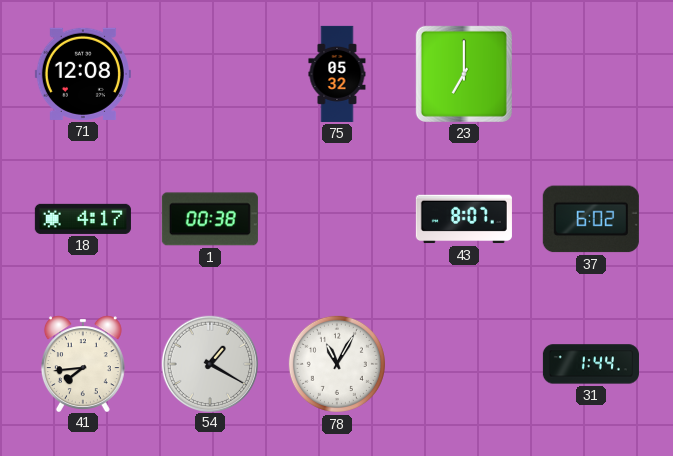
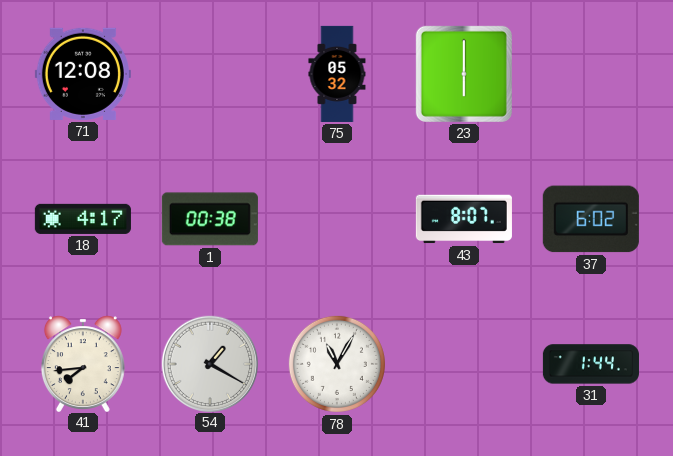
23: 7:00 -> 6:00 (464, 74)
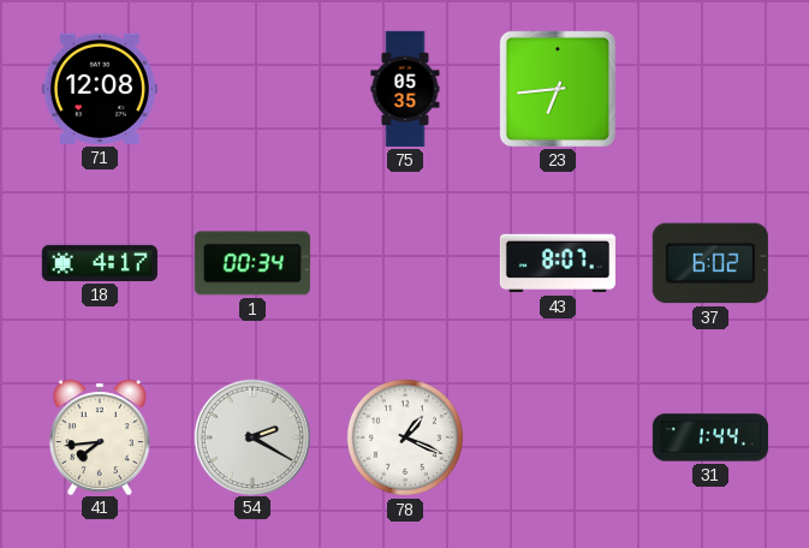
75: 05:32 -> 05:35 (405, 89)
23: 6:00 -> 6:44 (558, 89)
1: 00:38 -> 00:34 (252, 263)
54: 1:20 -> 2:20 (251, 436)
78: 11:05 -> 1:19 (405, 437)
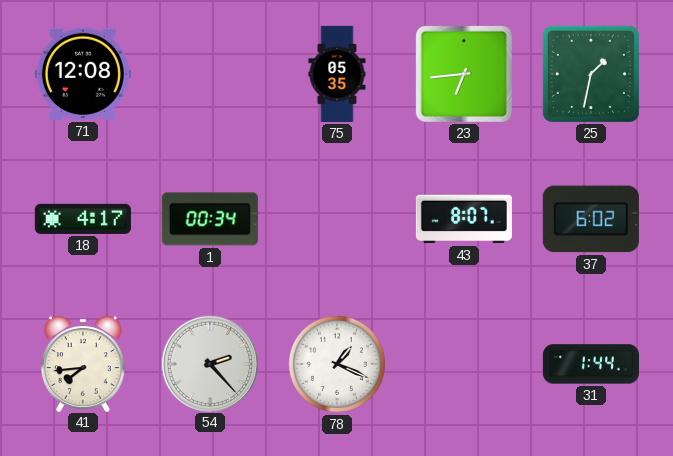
25: none -> 1:32 (591, 74)
54: 2:20 -> 2:23 (209, 363)
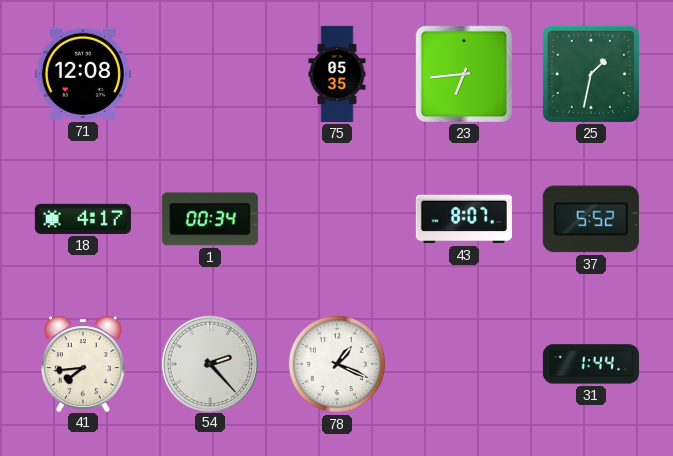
37: 6:02 -> 5:52 (591, 219)
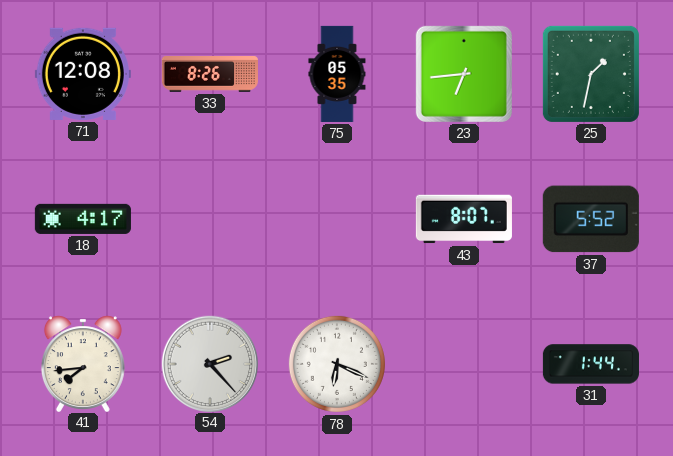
33: none -> 8:26 (210, 75)
1: 00:34 -> none (210, 219)
78: 1:19 -> 6:19 (337, 364)
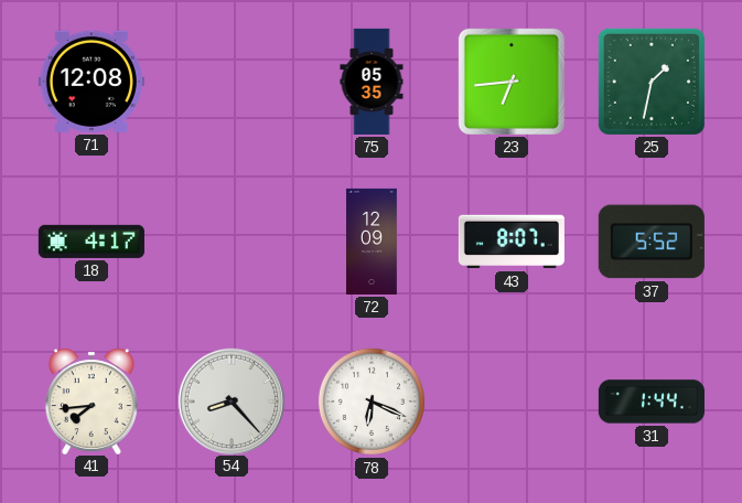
33: 8:26 -> none (210, 75)
72: none -> 12:09 (373, 242)
54: 2:23 -> 8:23 (230, 400)
